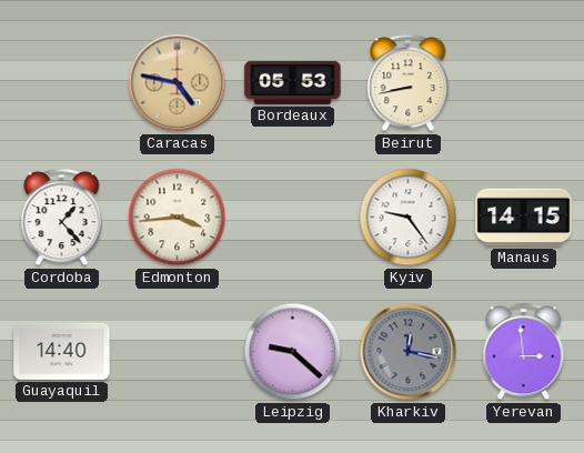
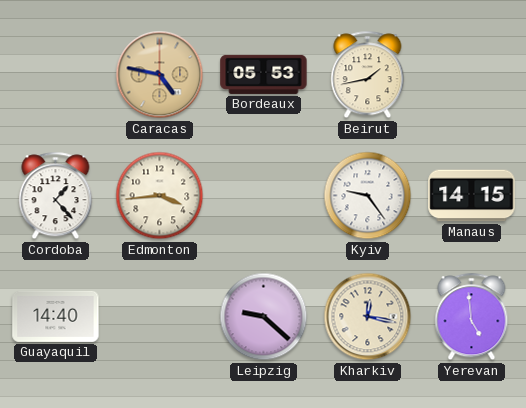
Beirut: 8:43 -> 1:43 (368, 75)
Kharkiv dial: grey -> cream (368, 317)
Yerevan: 2:59 -> 4:59 (472, 317)
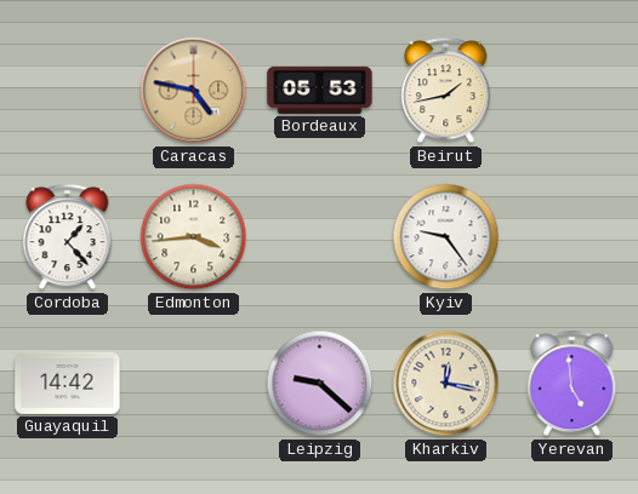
Manaus: 14:15 -> none (472, 196)
Guayaquil: 14:40 -> 14:42 (68, 383)
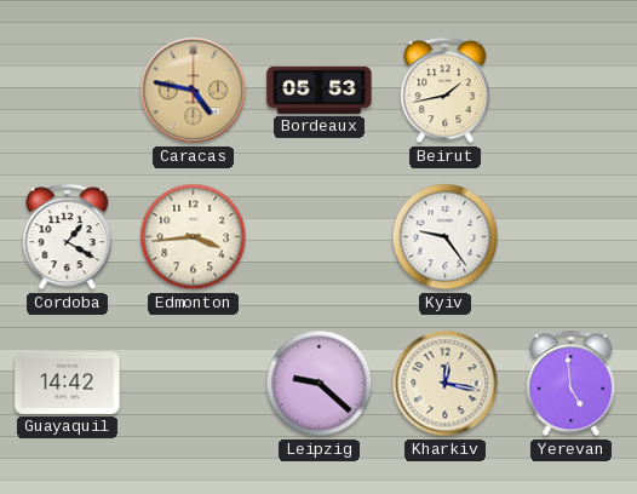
Cordoba: 1:23 -> 1:20 (68, 237)
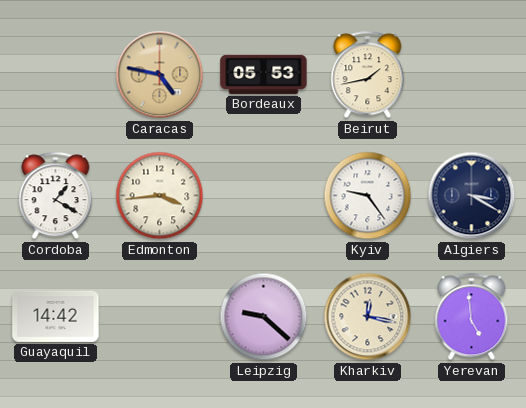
Algiers: none -> 3:20 (472, 196)
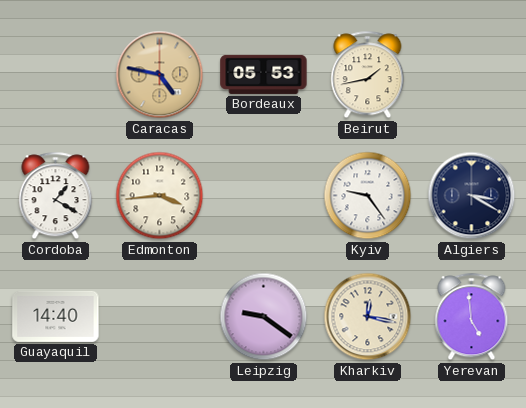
Guayaquil: 14:42 -> 14:40 (56, 316)
Leipzig: 9:22 -> 9:21 (264, 317)
